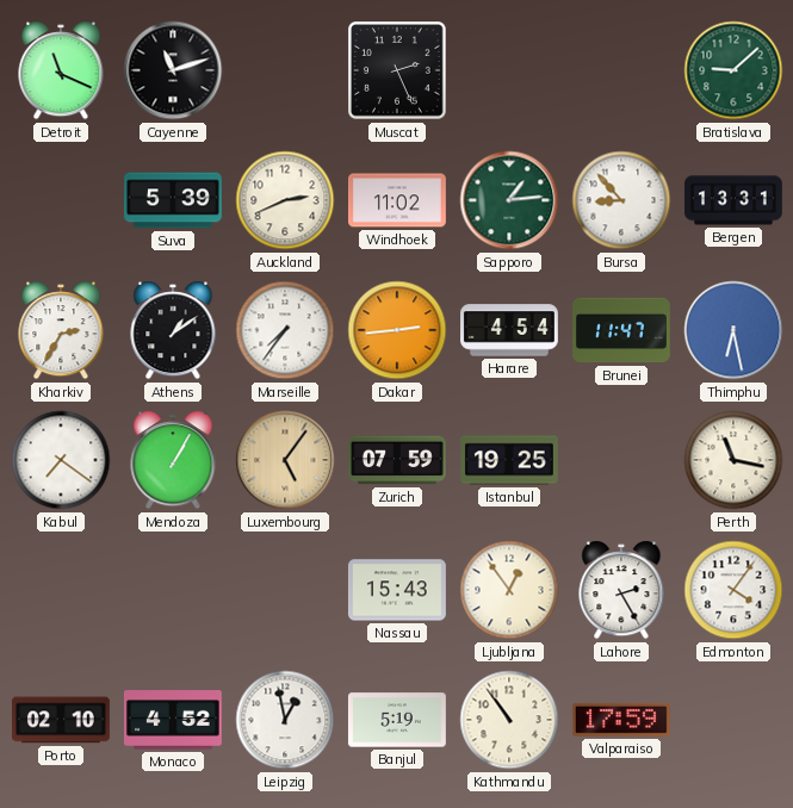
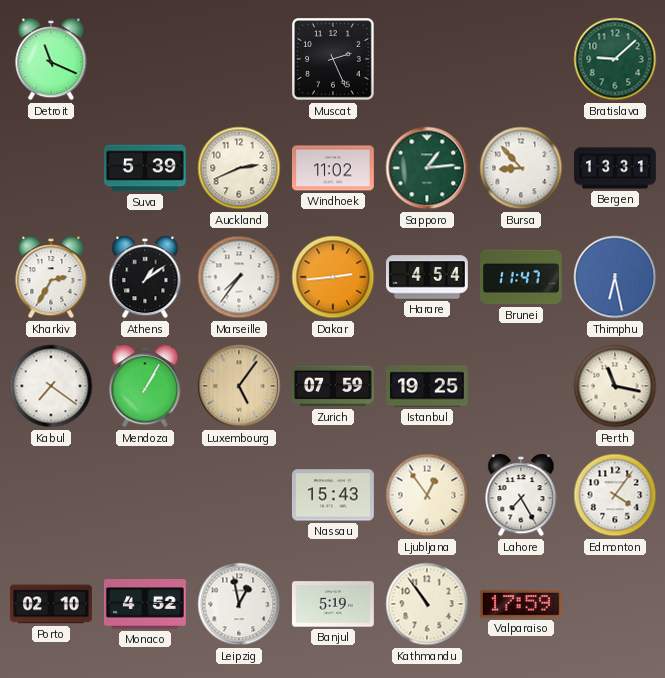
Cayenne: 11:12 -> none (173, 70)
Lahore: 2:25 -> 7:25 (521, 495)
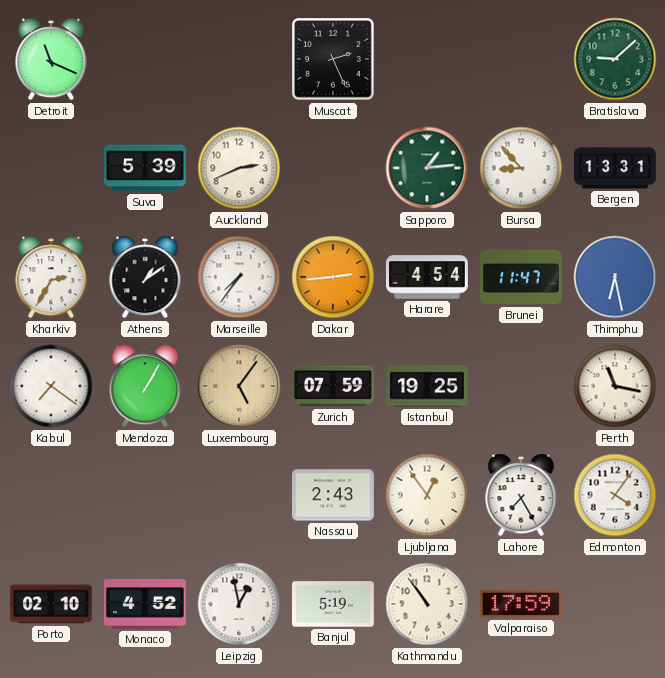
Windhoek: 11:02 -> none (334, 168)
Nassau: 15:43 -> 2:43 (333, 495)
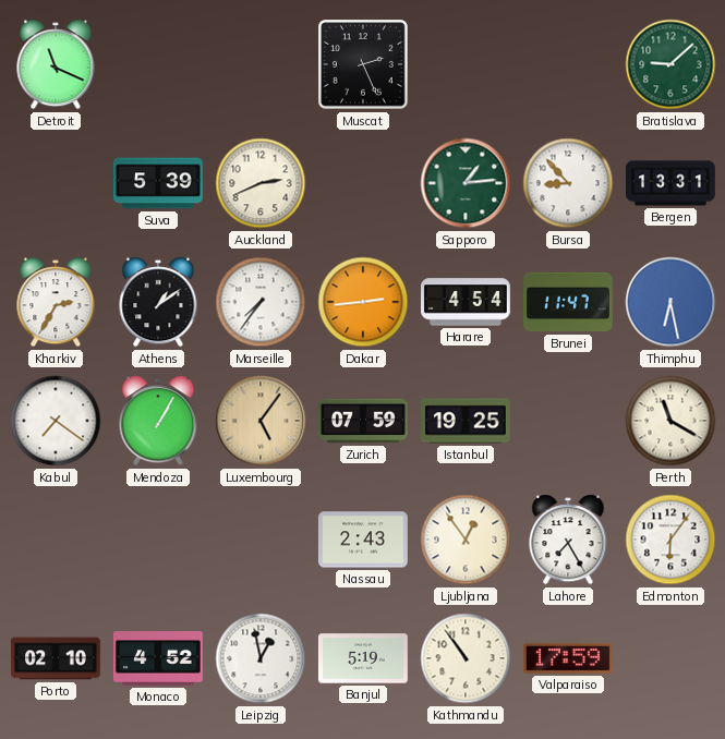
Perth: 11:17 -> 11:20 (670, 421)
Edmonton: 4:06 -> 6:06 (670, 540)
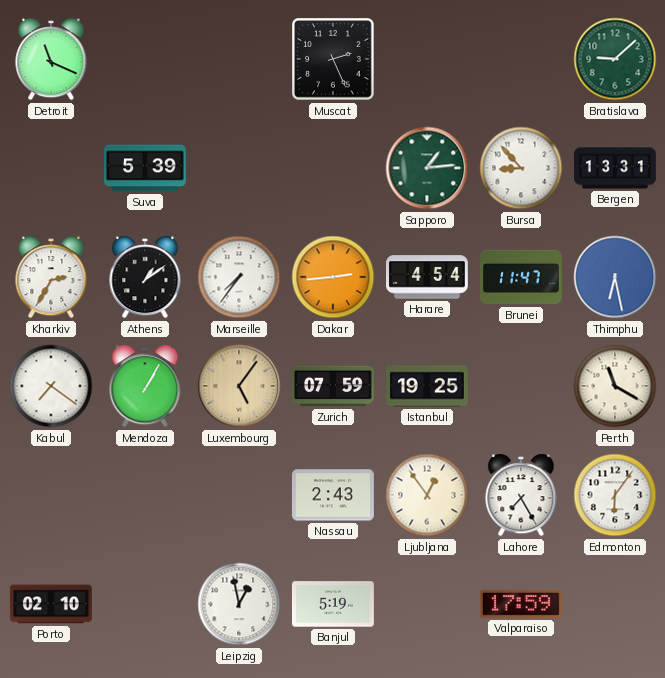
Auckland: 2:41 -> none (261, 183)
Monaco: 4:52 -> none (158, 658)
Kathmandu: 10:54 -> none (466, 658)
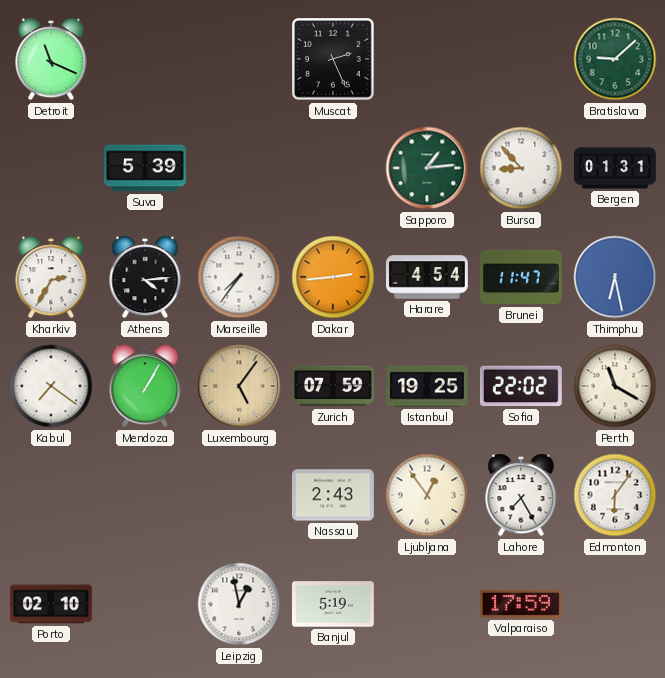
Bergen: 13:31 -> 01:31 (616, 168)
Athens: 1:09 -> 4:14 (145, 277)
Sofia: none -> 22:02 (521, 386)
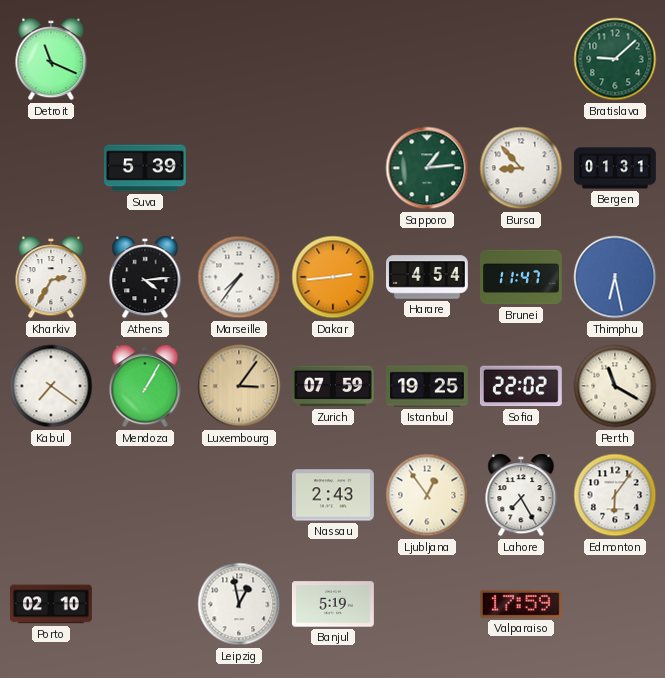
Muscat: 2:26 -> none (334, 60)
Luxembourg: 5:06 -> 3:06 (239, 386)
